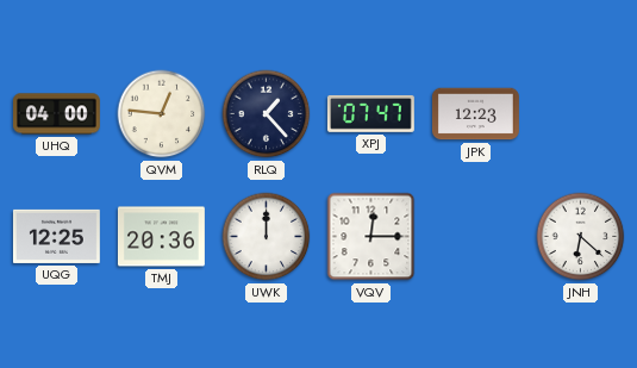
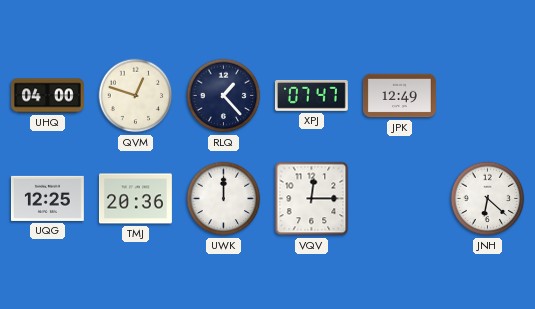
QVM: 12:46 -> 12:48 (136, 96)
JPK: 12:23 -> 12:49 (400, 96)
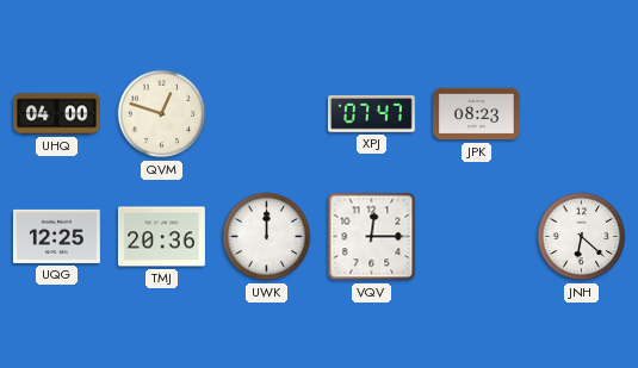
RLQ: 1:23 -> none (224, 96)
JPK: 12:49 -> 08:23 (477, 114)
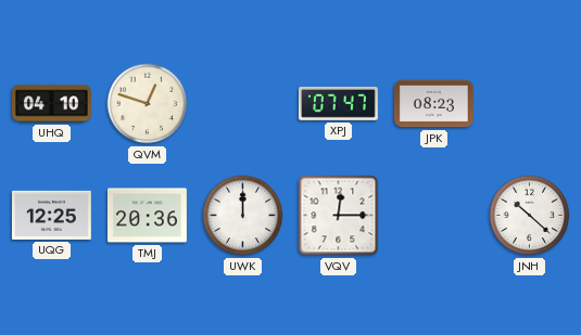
UHQ: 04:00 -> 04:10 (52, 104)
JNH: 6:22 -> 10:22 (530, 216)
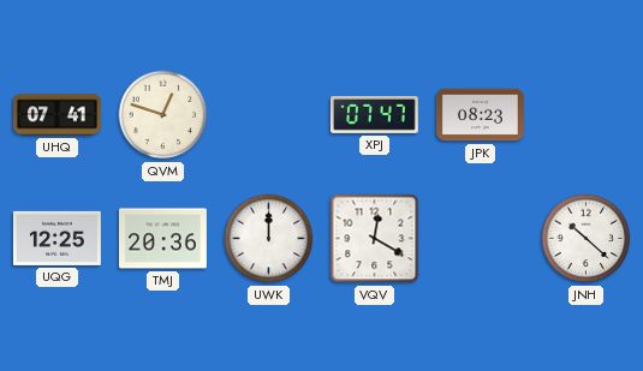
UHQ: 04:10 -> 07:41 (58, 115)
VQV: 12:15 -> 12:20 (375, 239)
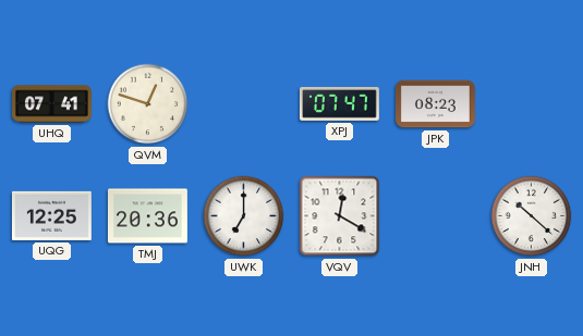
UWK: 12:00 -> 7:00 (244, 216)
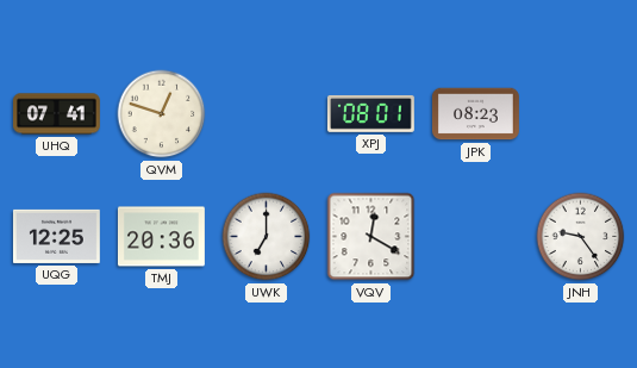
XPJ: 07:47 -> 08:01 (370, 113)
JNH: 10:22 -> 9:24 (581, 237)
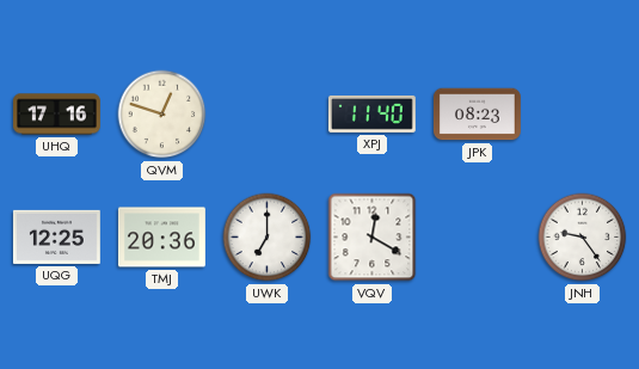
UHQ: 07:41 -> 17:16 (57, 115)
XPJ: 08:01 -> 11:40 (371, 113)
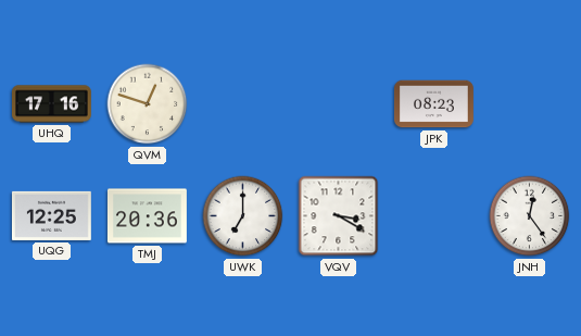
XPJ: 11:40 -> none (371, 113)
VQV: 12:20 -> 3:20 (339, 216)
JNH: 9:24 -> 12:24 (530, 216)
